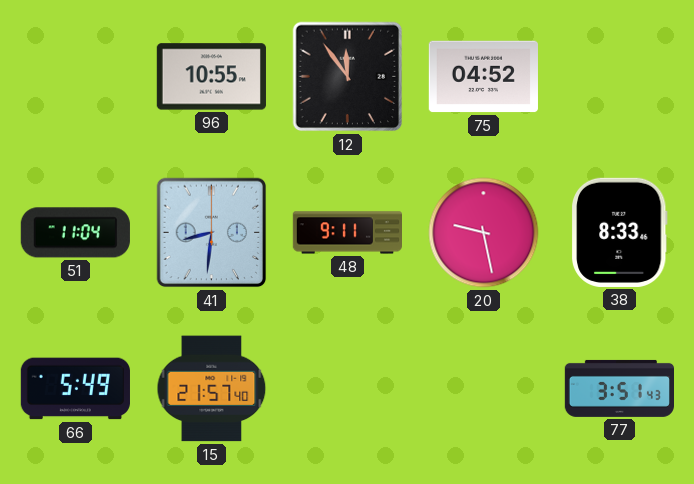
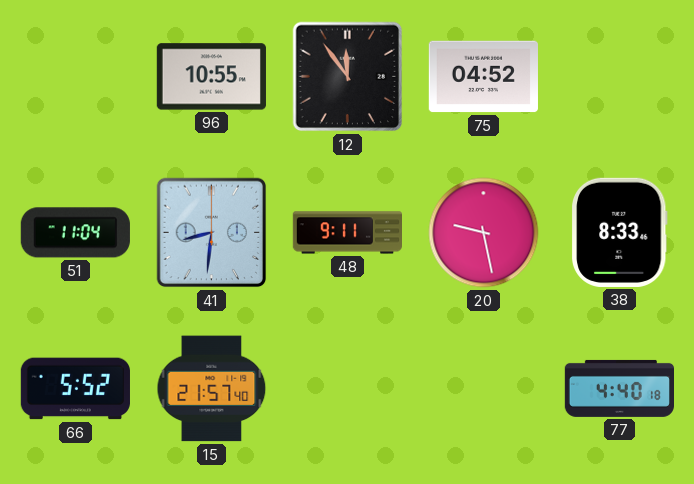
66: 5:49 -> 5:52 (75, 389)
77: 3:51 -> 4:40 (619, 388)
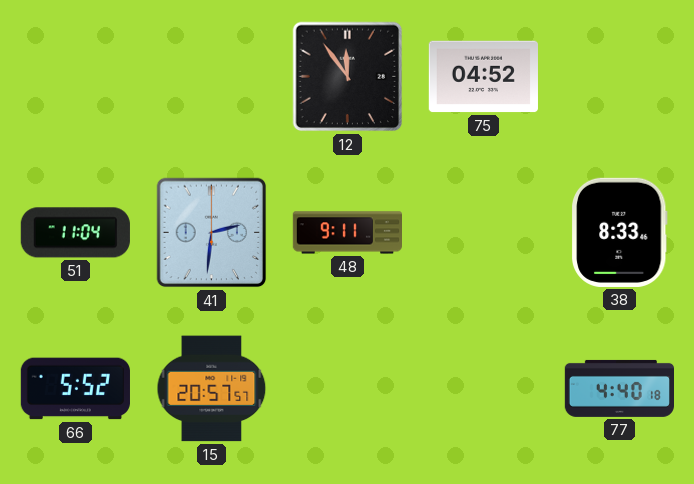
96: 10:55 -> none (211, 77)
41: 8:31 -> 2:31 (212, 233)
20: 9:28 -> none (484, 233)
15: 21:57 -> 20:57 (212, 389)
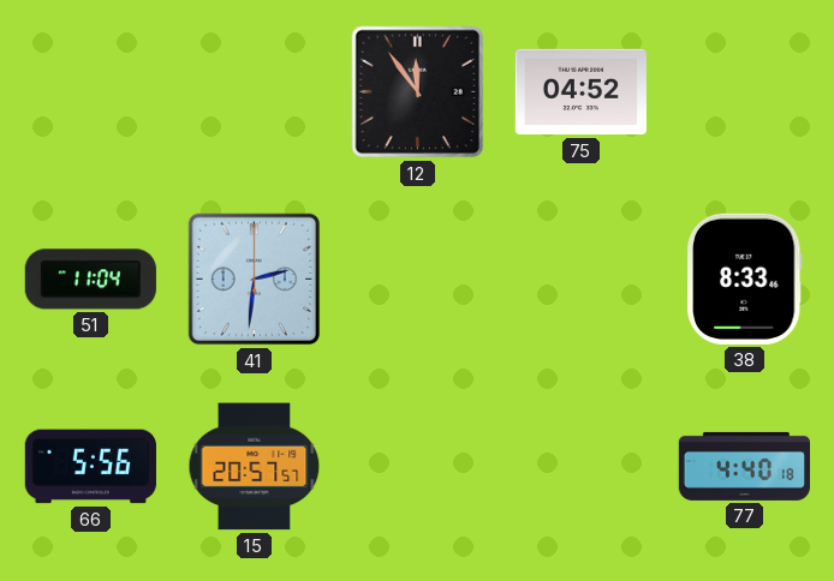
48: 9:11 -> none (347, 233)
66: 5:52 -> 5:56 (90, 467)
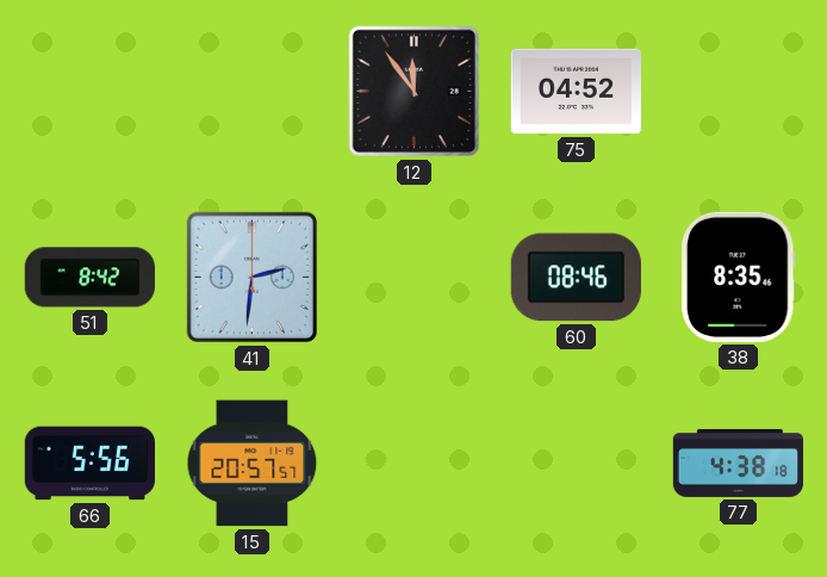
51: 11:04 -> 8:42 (89, 278)
60: none -> 08:46 (576, 278)
38: 8:33 -> 8:35 (739, 277)
77: 4:40 -> 4:38 (738, 463)
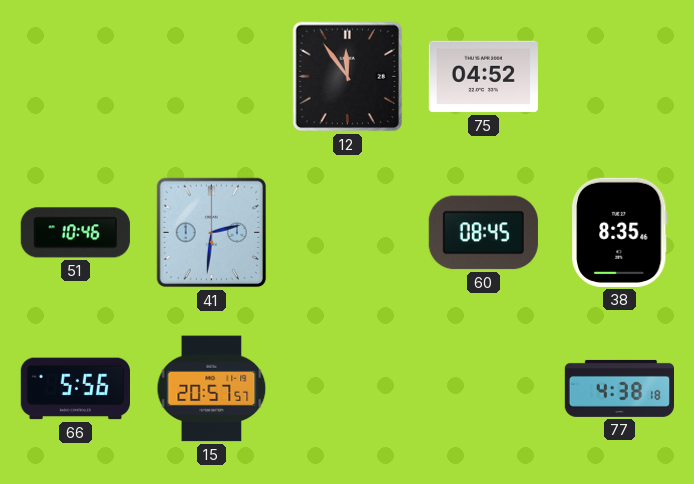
51: 8:42 -> 10:46 (75, 233)
60: 08:46 -> 08:45 (483, 233)
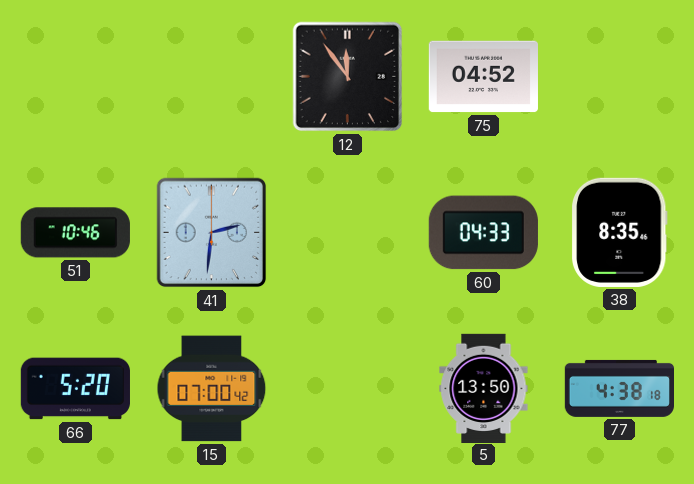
60: 08:45 -> 04:33 (483, 233)
66: 5:56 -> 5:20 (75, 389)
15: 20:57 -> 07:00 (212, 389)
5: none -> 13:50 (484, 388)
